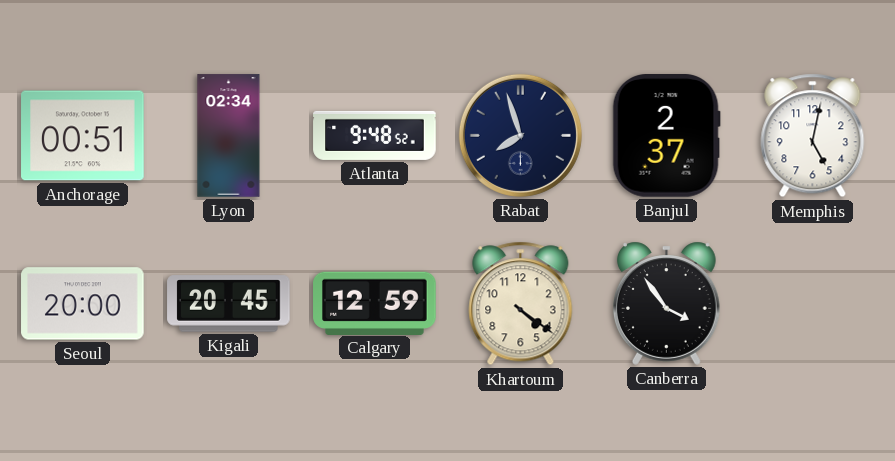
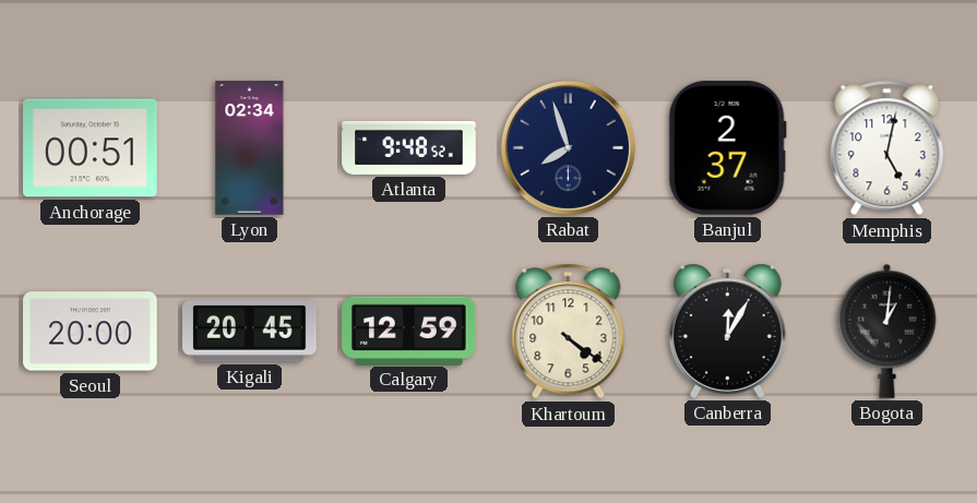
Canberra: 3:54 -> 12:05 (727, 331)
Bogota: none -> 1:01 (887, 331)
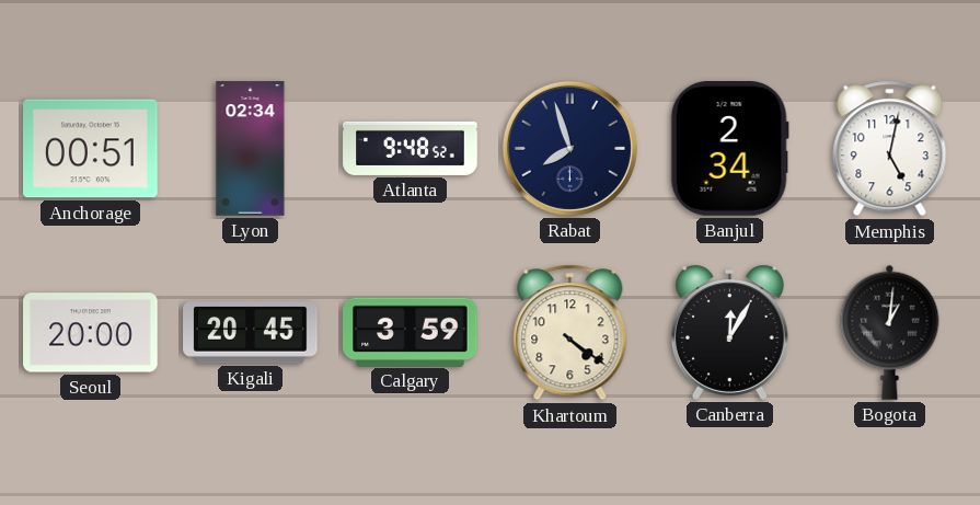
Banjul: 2:37 -> 2:34 (729, 149)
Calgary: 12:59 -> 3:59 (411, 332)
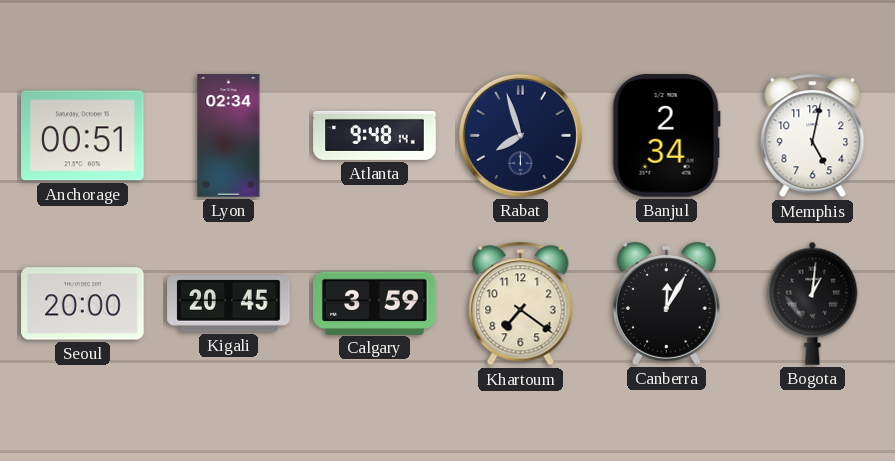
Atlanta: 9:48:52 -> 9:48:14 (375, 135)
Khartoum: 4:21 -> 7:21 (521, 304)
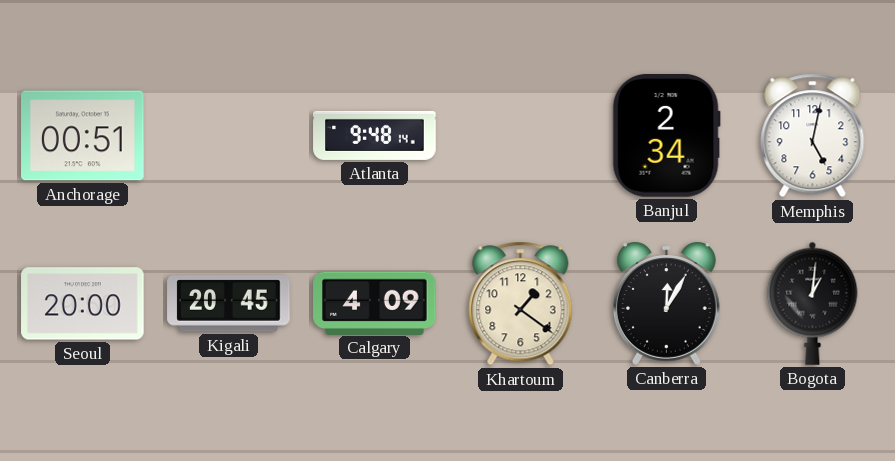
Lyon: 02:34 -> none (229, 136)
Rabat: 7:57 -> none (520, 135)
Calgary: 3:59 -> 4:09 (375, 303)
Khartoum: 7:21 -> 1:21 (521, 304)
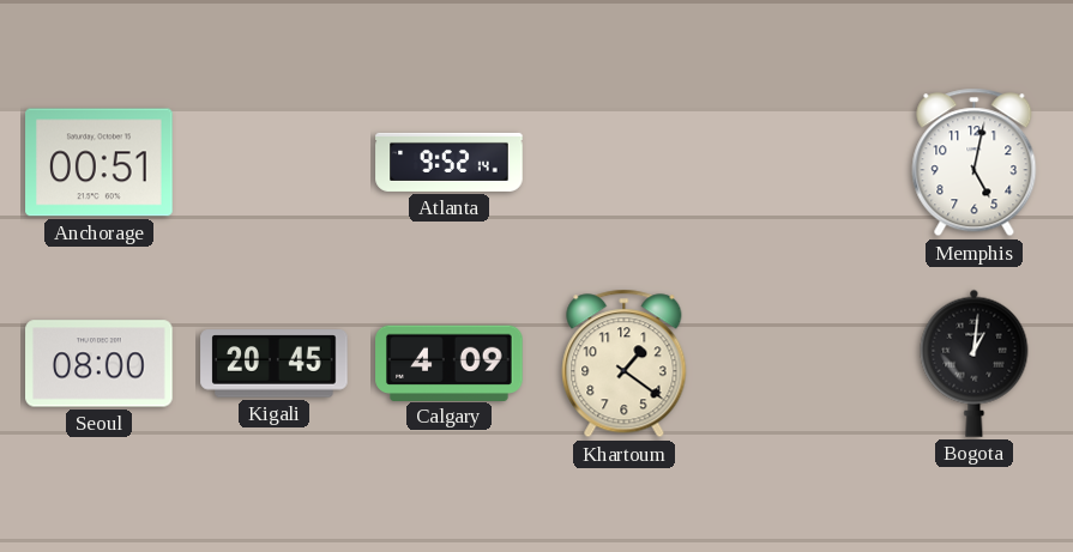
Atlanta: 9:48 -> 9:52 (450, 162)
Banjul: 2:34 -> none (666, 136)
Seoul: 20:00 -> 08:00 (100, 364)
Canberra: 12:05 -> none (666, 303)
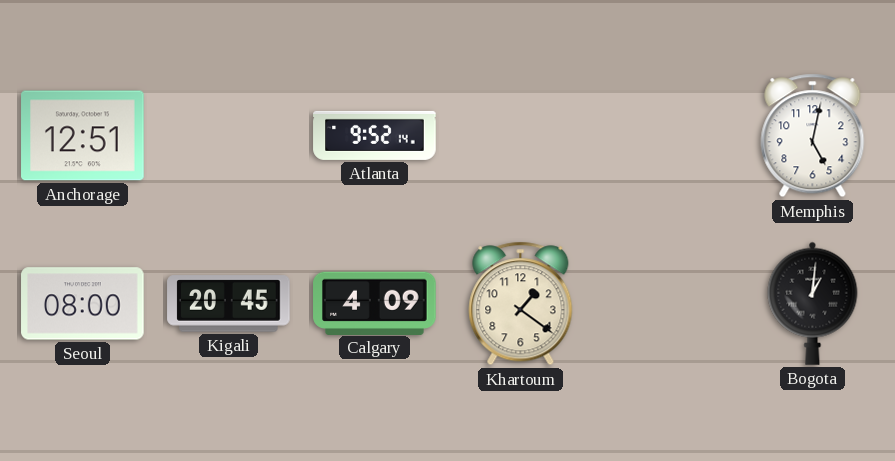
Anchorage: 00:51 -> 12:51 (83, 136)
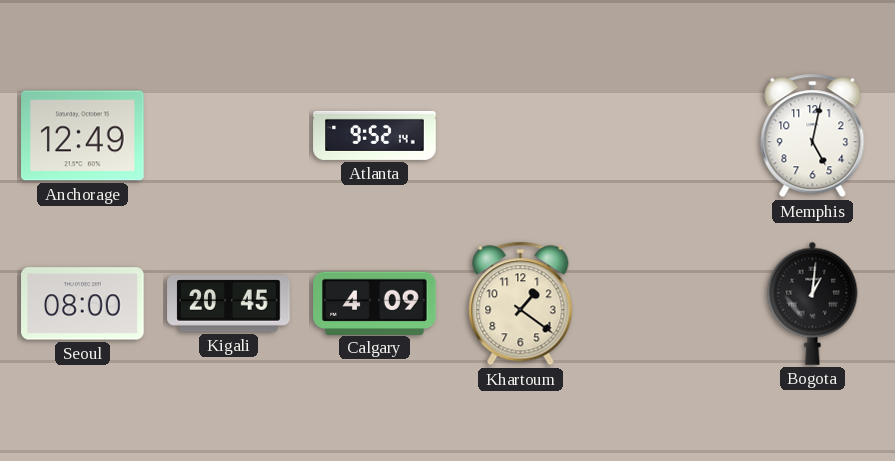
Anchorage: 12:51 -> 12:49 (83, 136)
